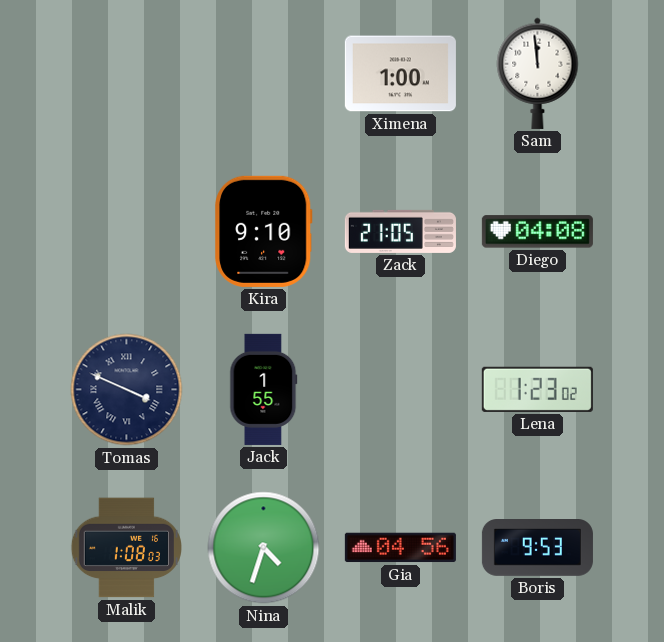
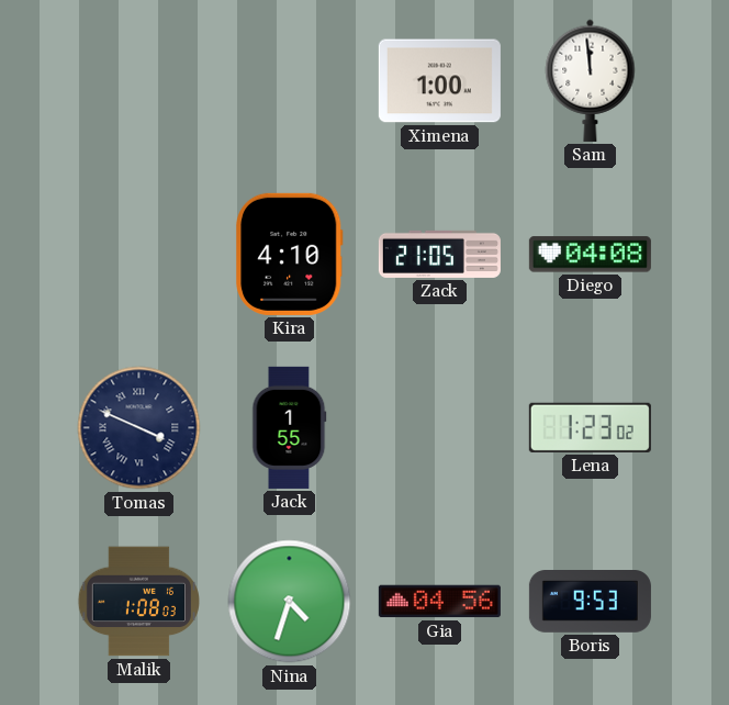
Kira: 9:10 -> 4:10 (290, 254)
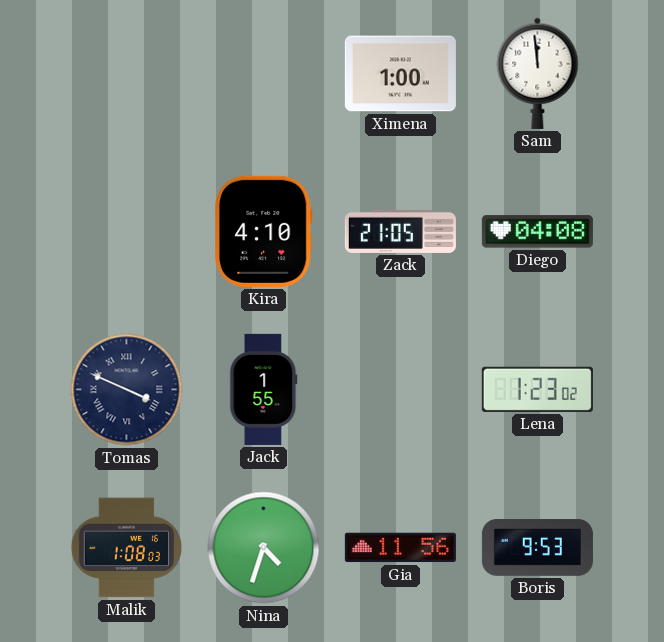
Gia: 04:56 -> 11:56 (400, 548)
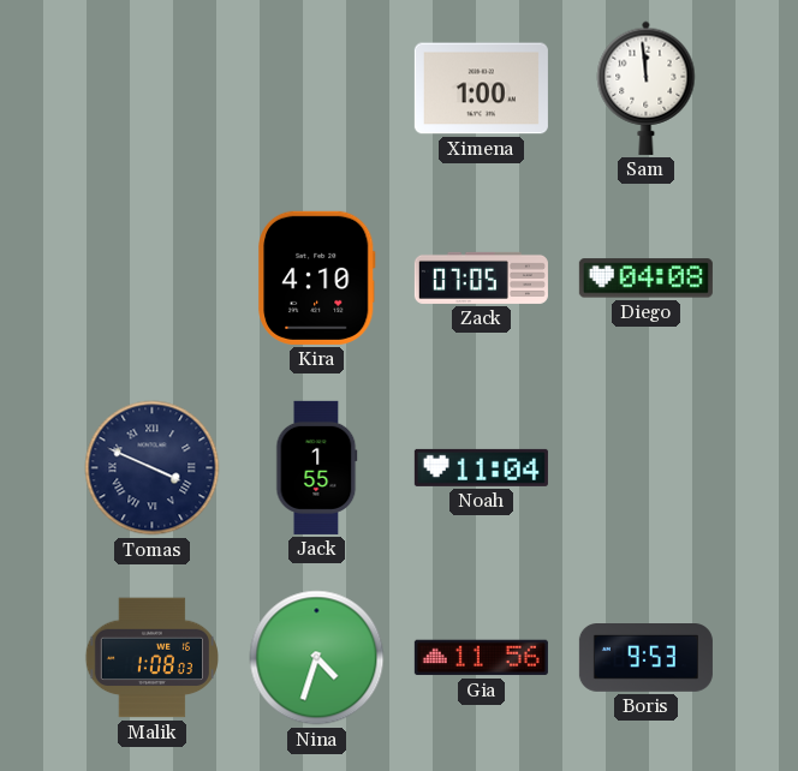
Zack: 21:05 -> 07:05 (481, 277)
Noah: none -> 11:04 (481, 467)
Lena: 1:23 -> none (537, 389)
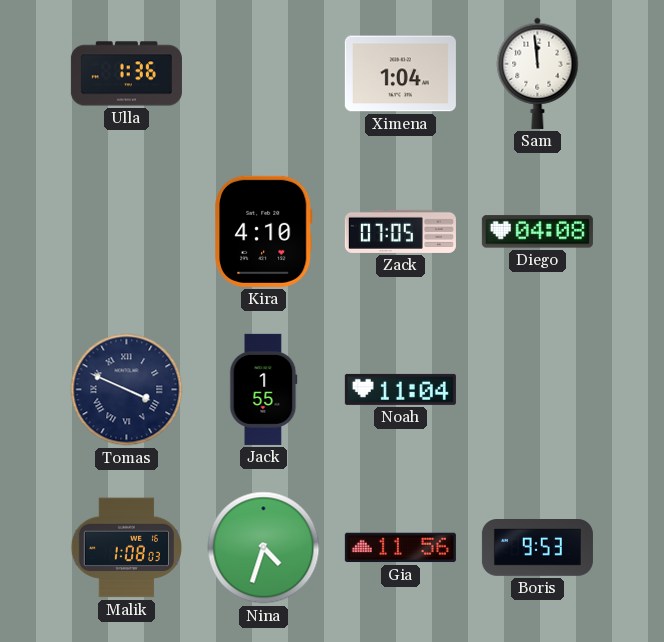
Ulla: none -> 1:36 (126, 74)
Ximena: 1:00 -> 1:04 (400, 74)
